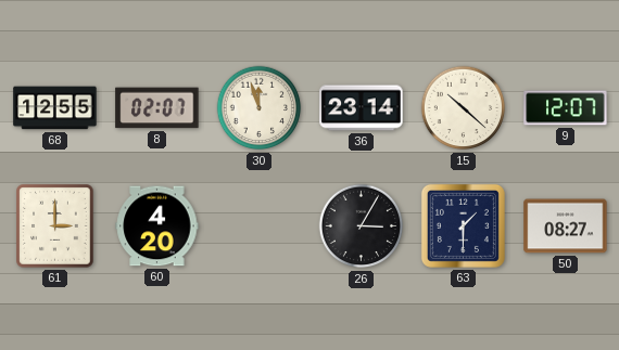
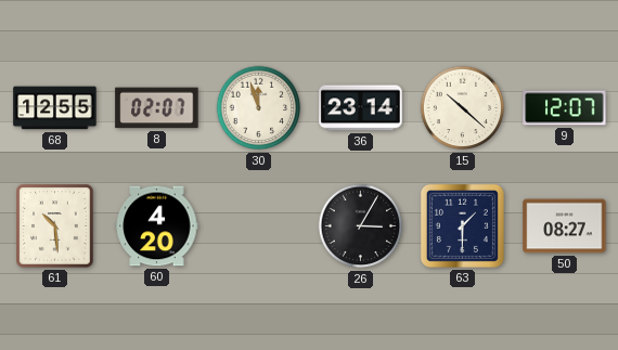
61: 3:00 -> 10:29 (55, 226)
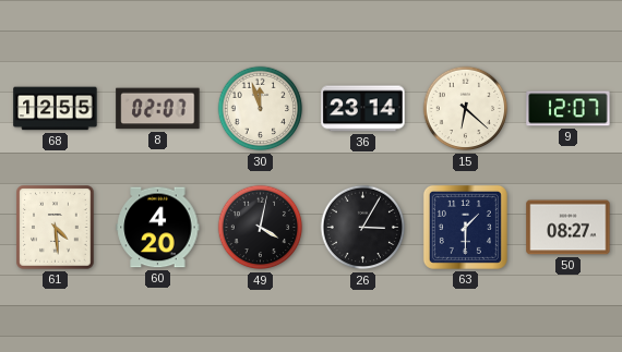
15: 10:22 -> 6:22 (466, 109)
61: 10:29 -> 4:29 (56, 228)
49: none -> 4:02 (261, 228)
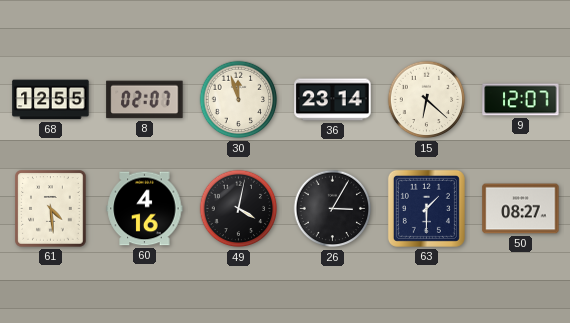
60: 4:20 -> 4:16 (145, 209)
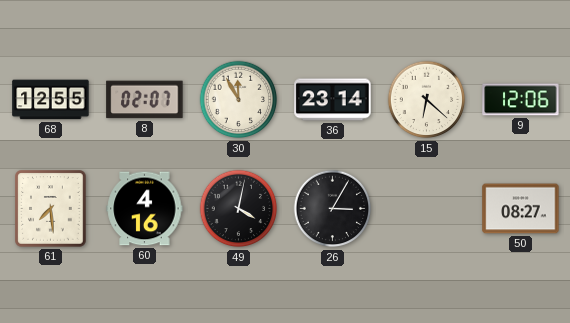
30: 11:57 -> 11:55 (239, 100)
9: 12:07 -> 12:06 (521, 100)
61: 4:29 -> 7:29 (51, 209)
63: 1:30 -> none (426, 208)
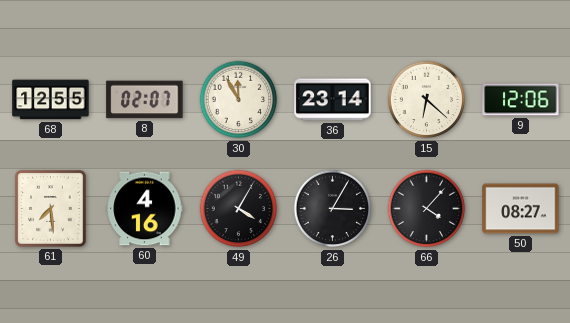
49: 4:02 -> 4:05 (239, 209)
66: none -> 4:07 (427, 209)
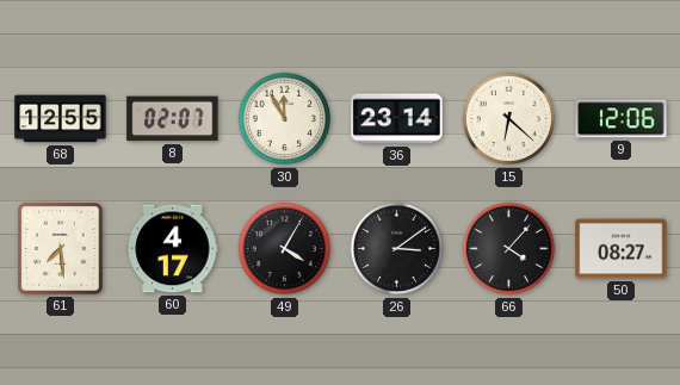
60: 4:16 -> 4:17 (173, 249)
26: 3:05 -> 3:09 (397, 249)
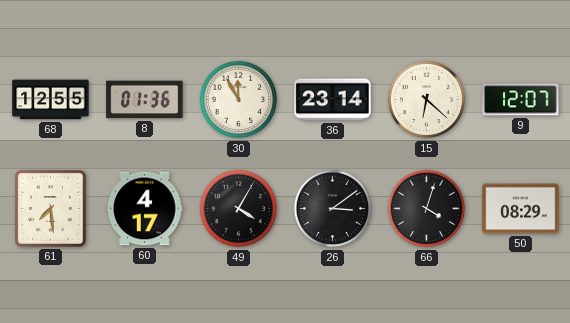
8: 02:07 -> 01:36 (145, 100)
9: 12:06 -> 12:07 (521, 100)
66: 4:07 -> 4:03 (427, 209)
50: 08:27 -> 08:29 (521, 209)
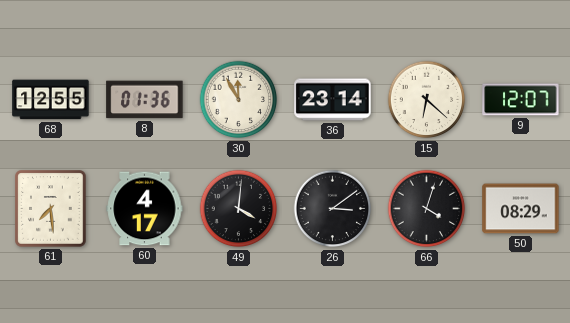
49: 4:05 -> 4:01 (239, 209)
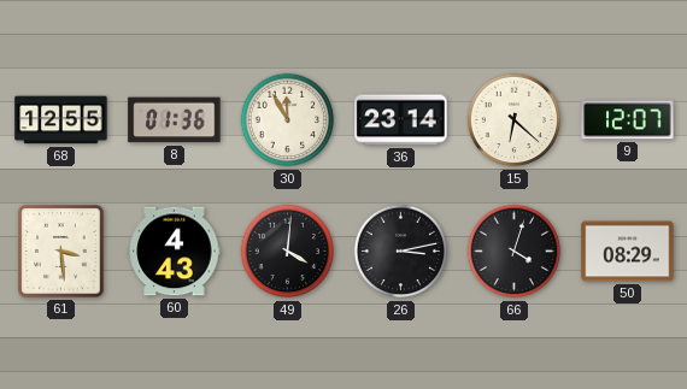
61: 7:29 -> 3:29 (61, 252)
60: 4:17 -> 4:43 (175, 252)
26: 3:09 -> 3:13 (401, 252)
